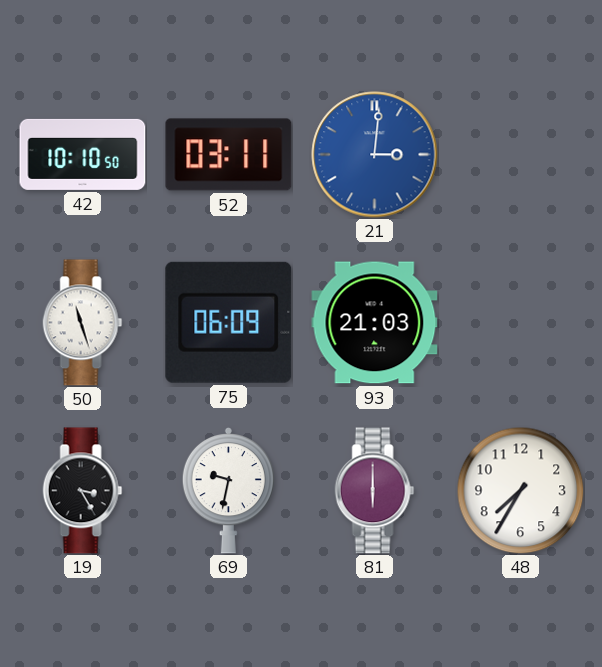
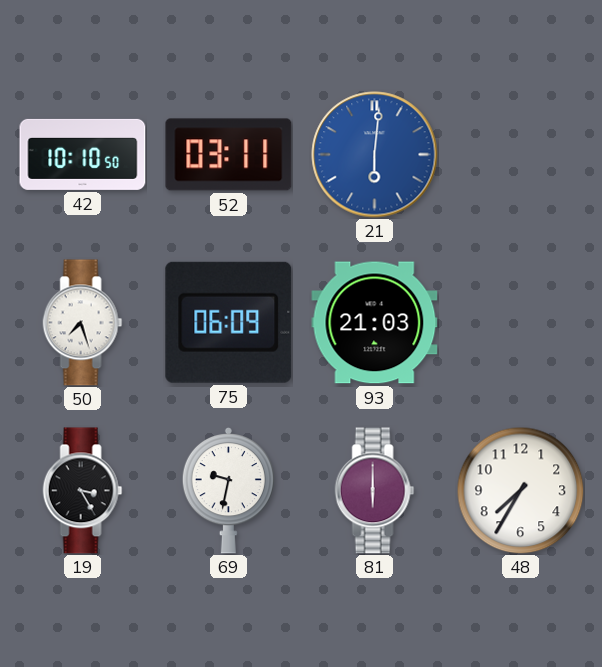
21: 3:01 -> 6:01 (375, 155)
50: 11:27 -> 7:27 (83, 323)
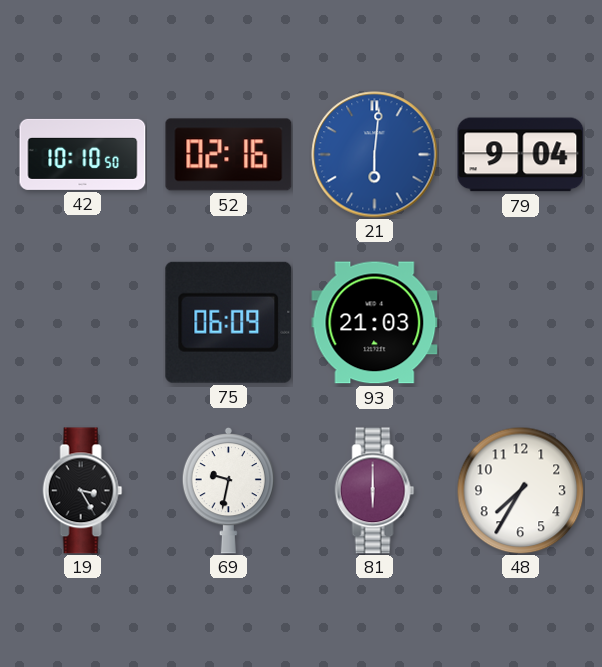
52: 03:11 -> 02:16 (229, 155)
79: none -> 9:04 (521, 155)
50: 7:27 -> none (83, 323)
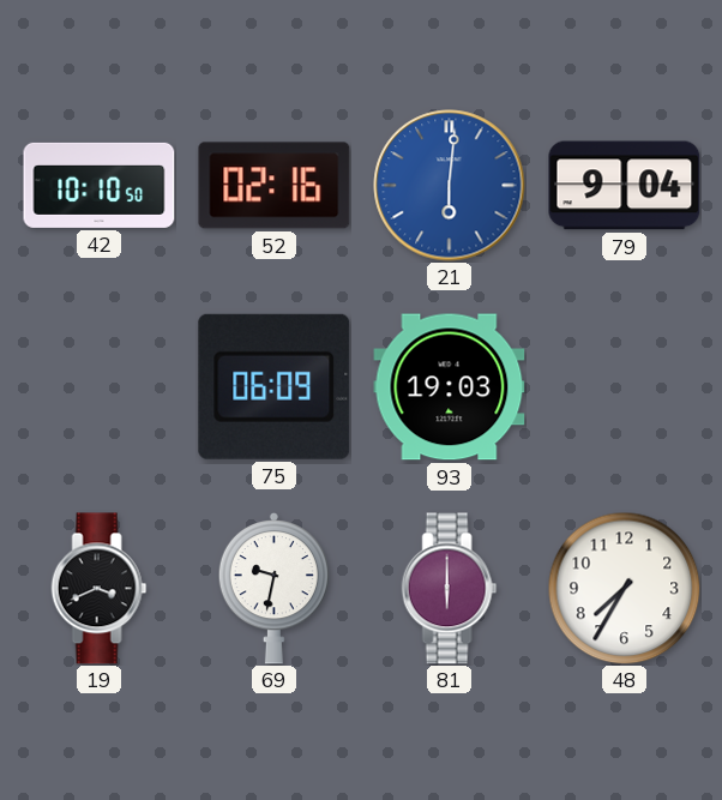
93: 21:03 -> 19:03 (450, 387)
19: 3:25 -> 3:41 (100, 589)
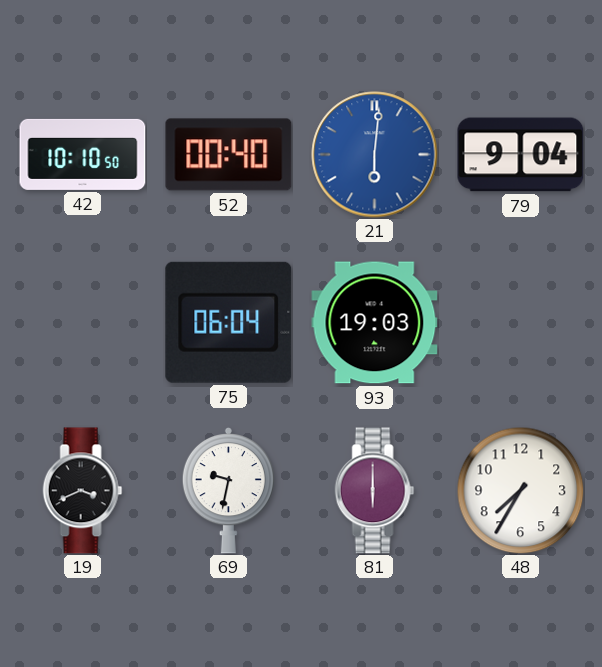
52: 02:16 -> 00:40 (229, 155)
75: 06:09 -> 06:04 (229, 322)
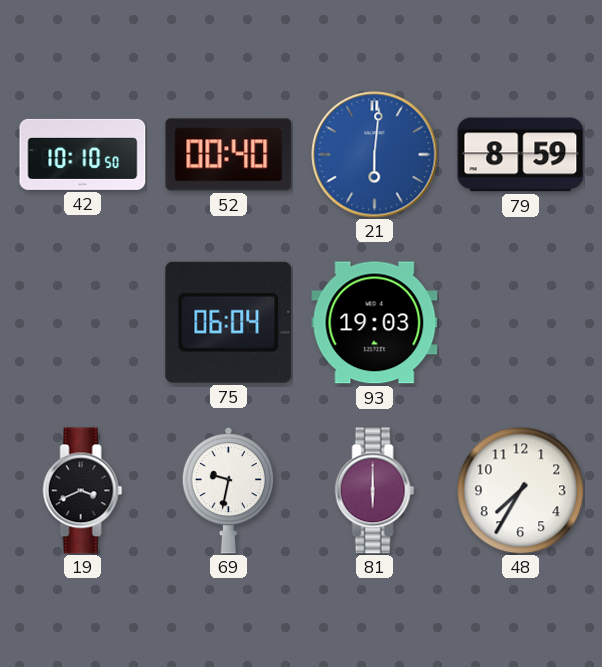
79: 9:04 -> 8:59 (521, 155)
